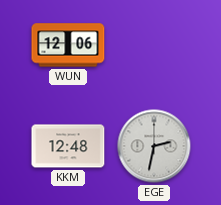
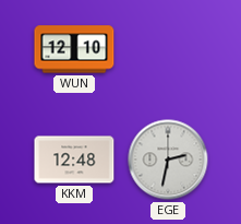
WUN: 12:06 -> 12:10 (74, 49)
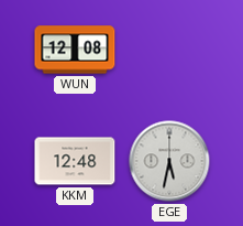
WUN: 12:10 -> 12:08 (75, 50)
EGE: 2:32 -> 5:32 (169, 161)
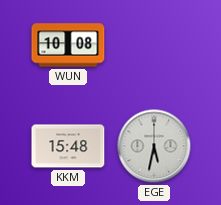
WUN: 12:08 -> 10:08 (68, 45)
KKM: 12:48 -> 15:48 (68, 146)
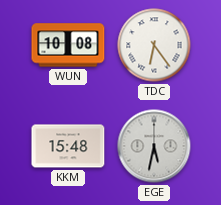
TDC: none -> 6:24 (154, 45)
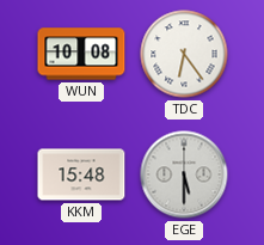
EGE: 5:32 -> 5:30 (184, 174)
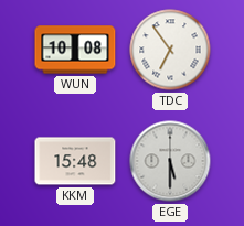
TDC: 6:24 -> 6:54 (170, 50)
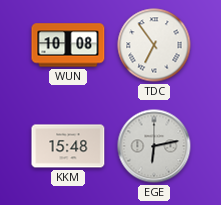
EGE: 5:30 -> 6:13 (154, 146)
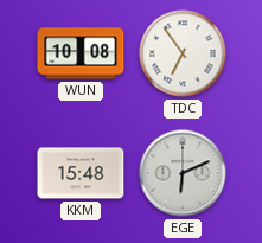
EGE: 6:13 -> 6:11 (183, 173)
